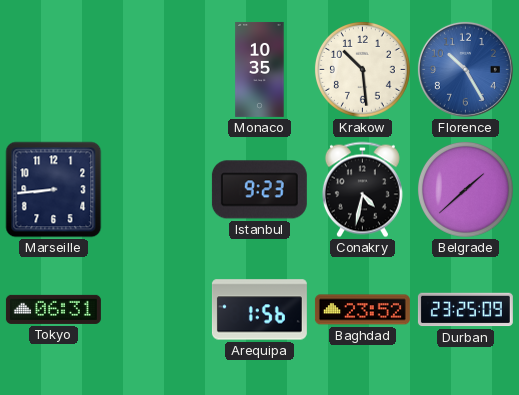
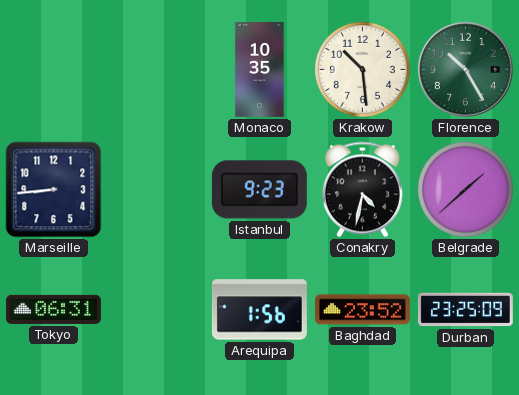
Florence dial: blue -> green (465, 69)
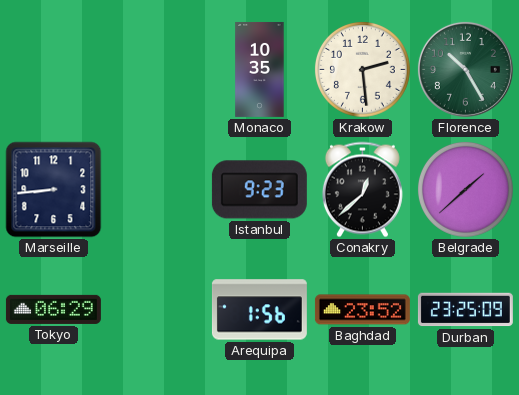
Krakow: 10:29 -> 2:29 (362, 69)
Conakry: 4:32 -> 12:38 (362, 190)
Tokyo: 06:31 -> 06:29 (53, 309)
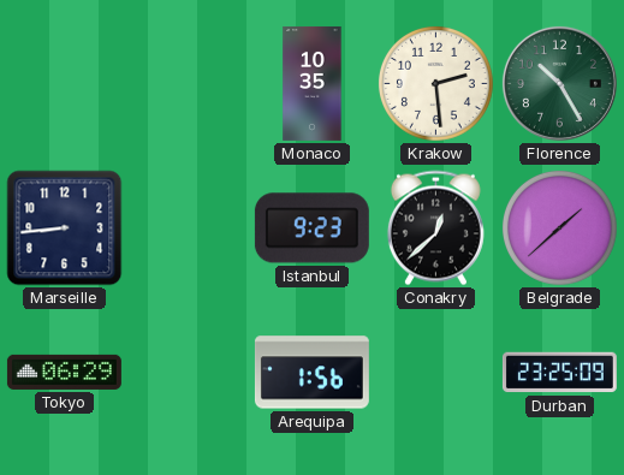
Baghdad: 23:52 -> none (362, 310)
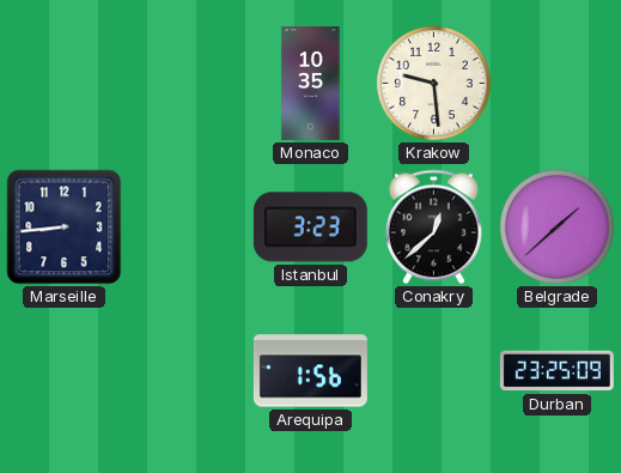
Krakow: 2:29 -> 9:29 (433, 83)
Florence: 10:25 -> none (559, 83)
Istanbul: 9:23 -> 3:23 (310, 228)
Tokyo: 06:29 -> none (64, 372)
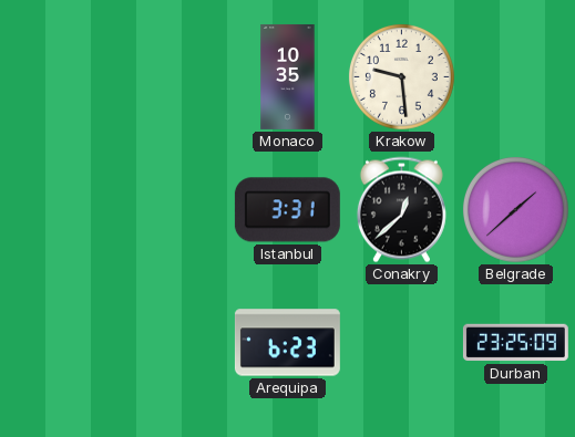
Marseille: 8:44 -> none (65, 228)
Istanbul: 3:23 -> 3:31 (287, 210)
Arequipa: 1:56 -> 6:23 (287, 343)
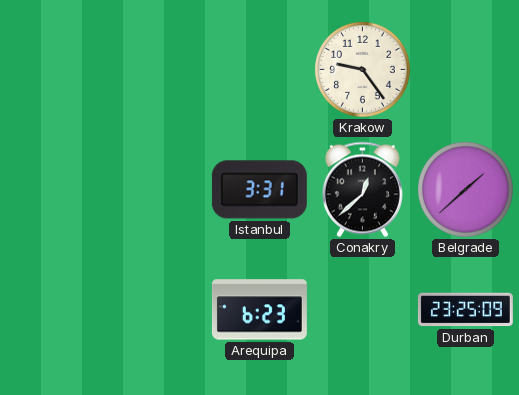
Monaco: 10:35 -> none (288, 76)
Krakow: 9:29 -> 9:24 (362, 69)
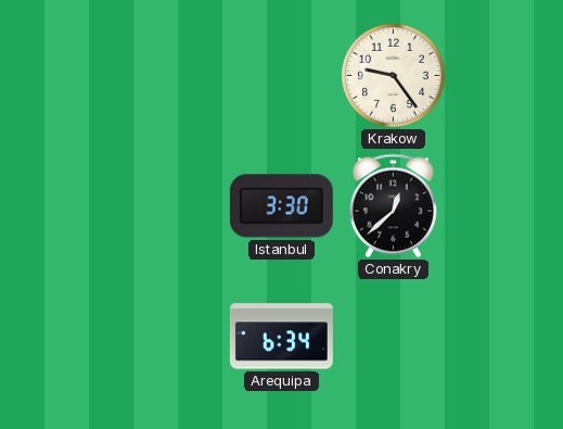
Istanbul: 3:31 -> 3:30 (281, 206)
Belgrade: 1:38 -> none (465, 189)
Arequipa: 6:23 -> 6:34 (281, 337)
Durban: 23:25 -> none (465, 310)
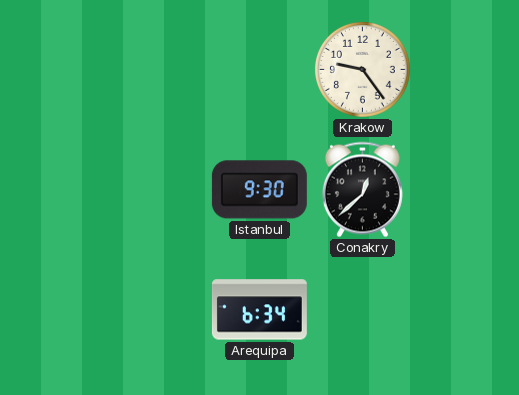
Istanbul: 3:30 -> 9:30 (259, 190)
